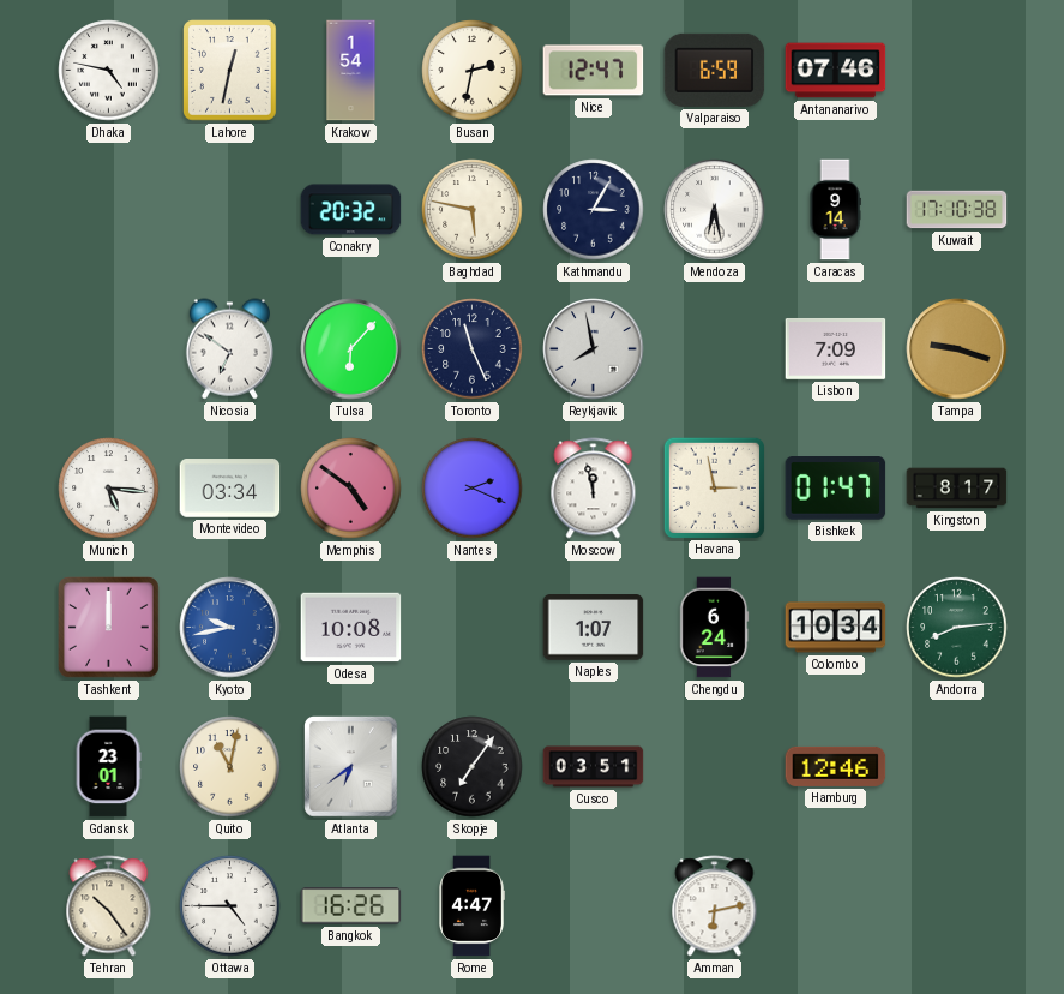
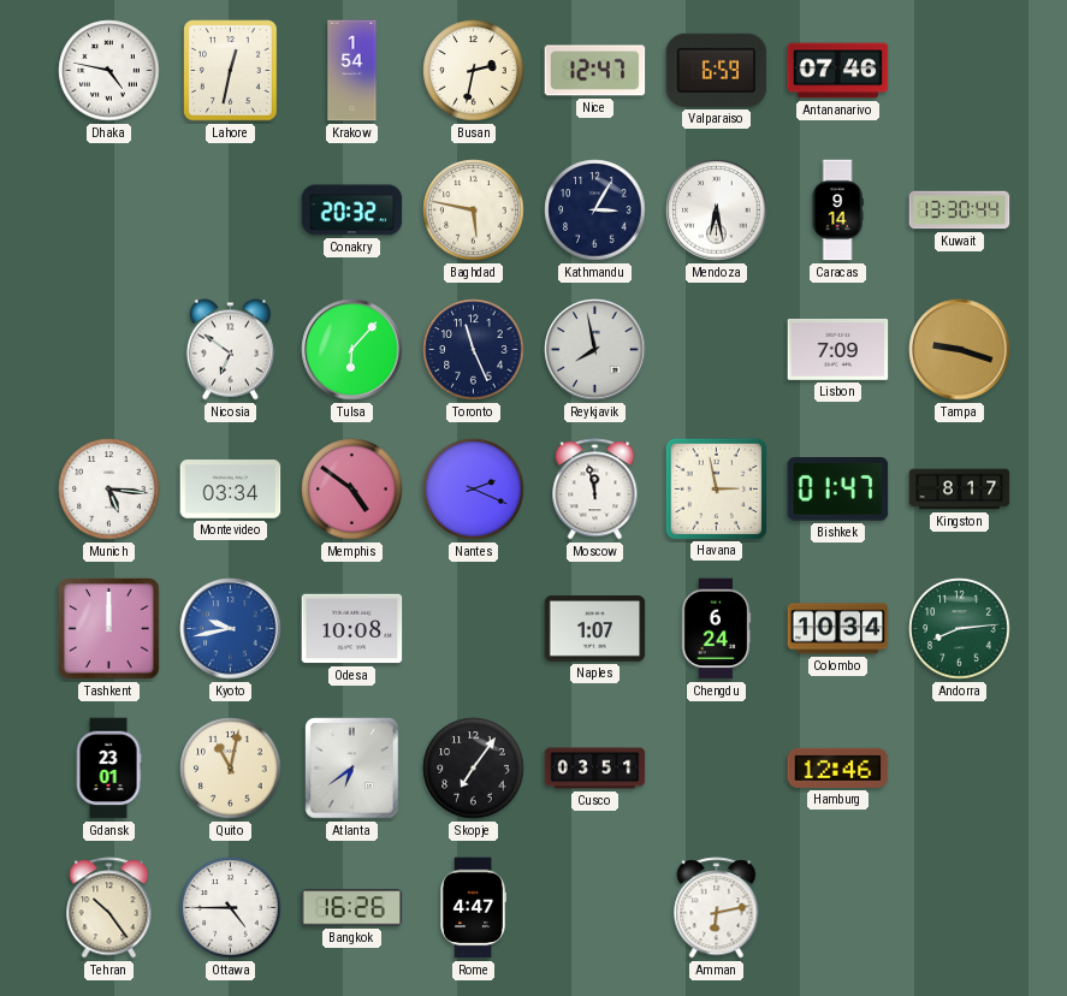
Kuwait: 17:10 -> 13:30 (960, 211)
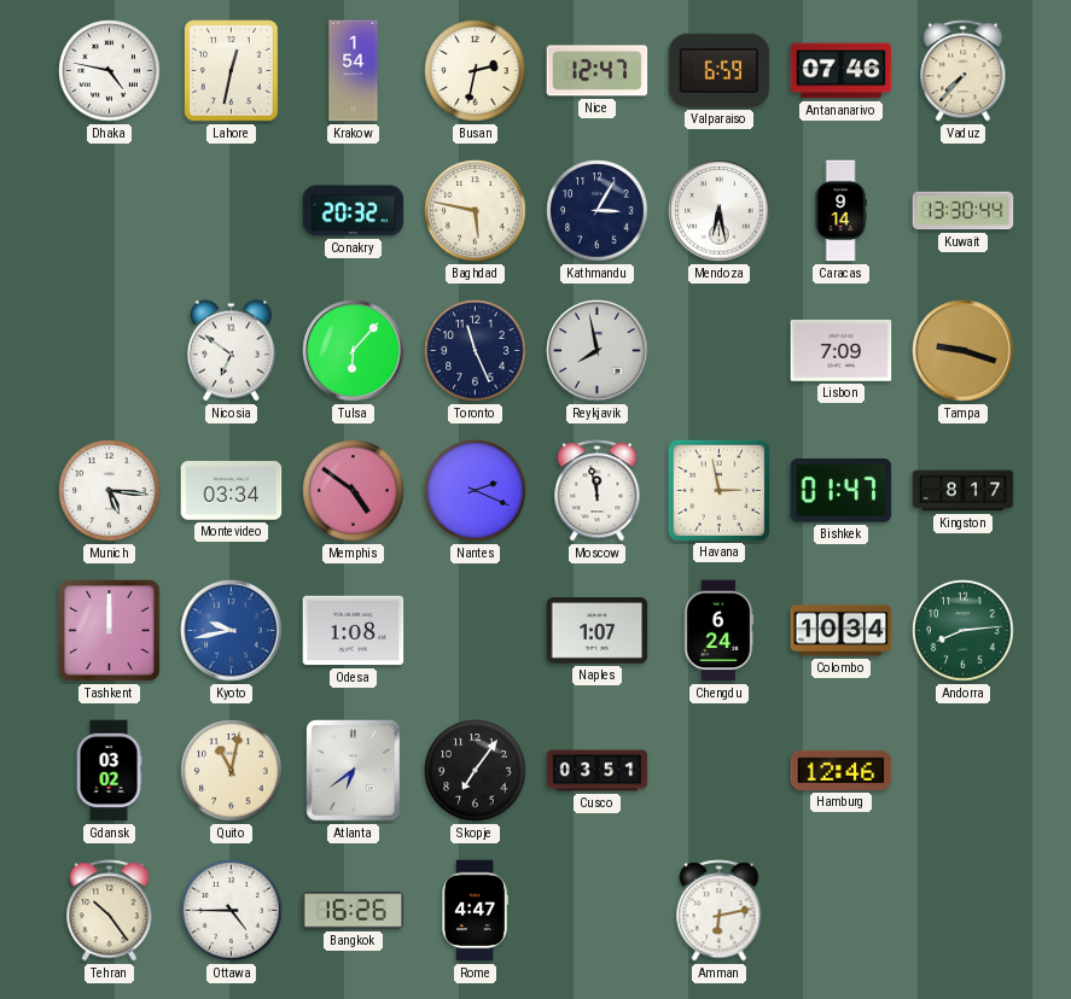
Vaduz: none -> 7:37 (964, 71)
Odesa: 10:08 -> 1:08 (354, 631)
Gdansk: 23:01 -> 03:02 (109, 771)
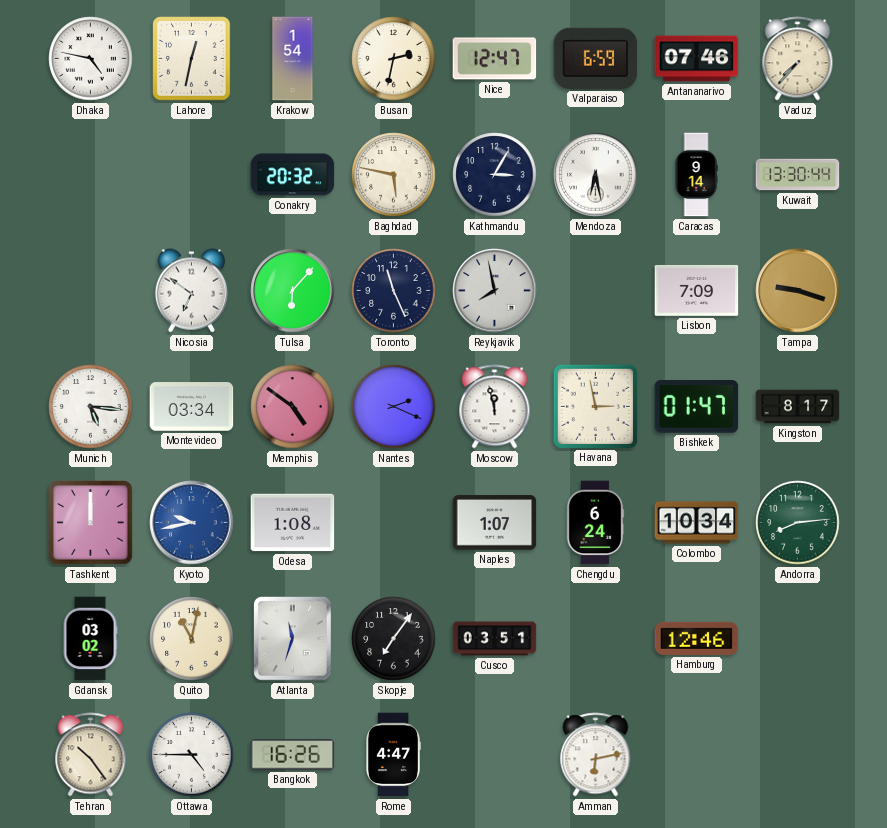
Atlanta: 6:39 -> 11:33 (293, 639)
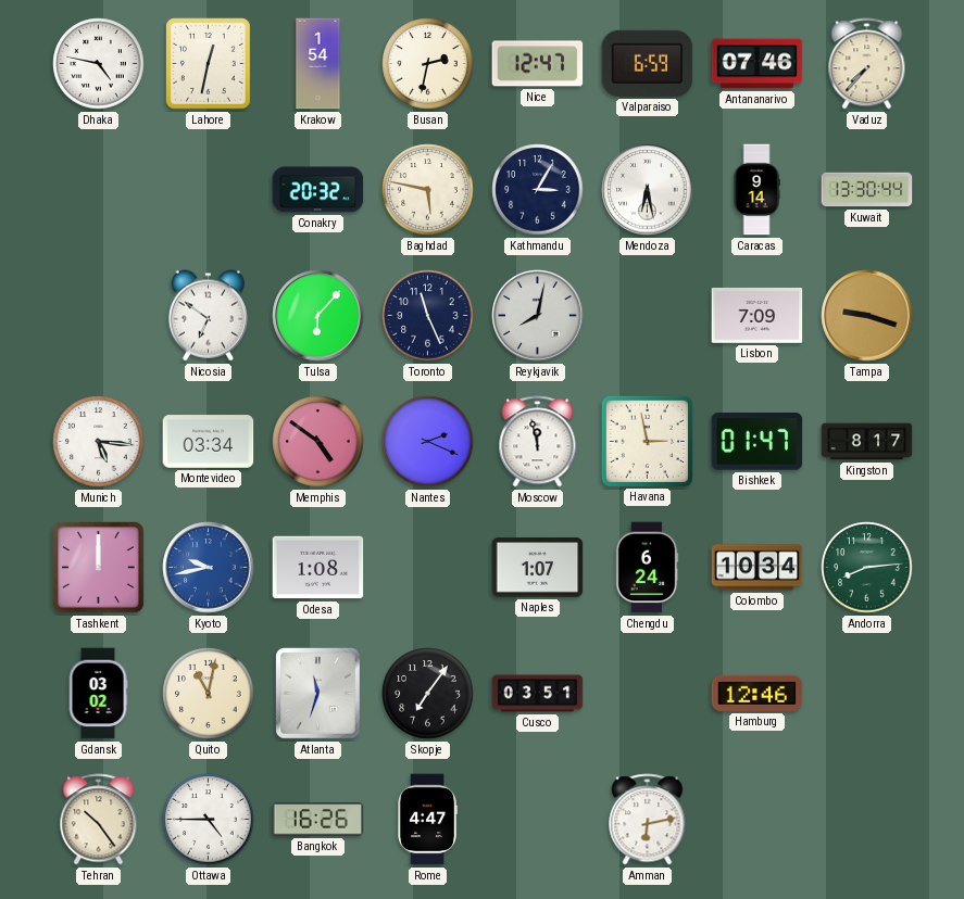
Reykjavik: 7:58 -> 8:02 (538, 316)
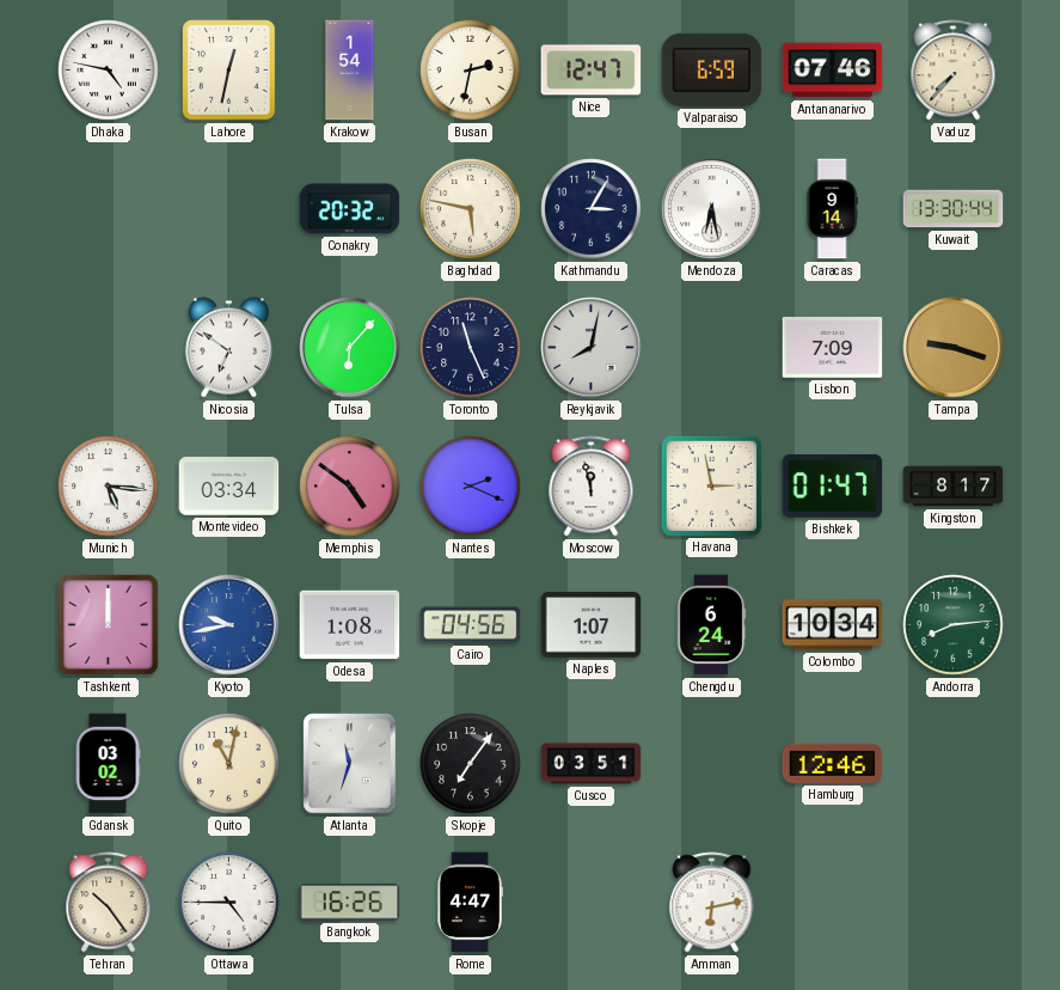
Cairo: none -> 04:56 (471, 625)
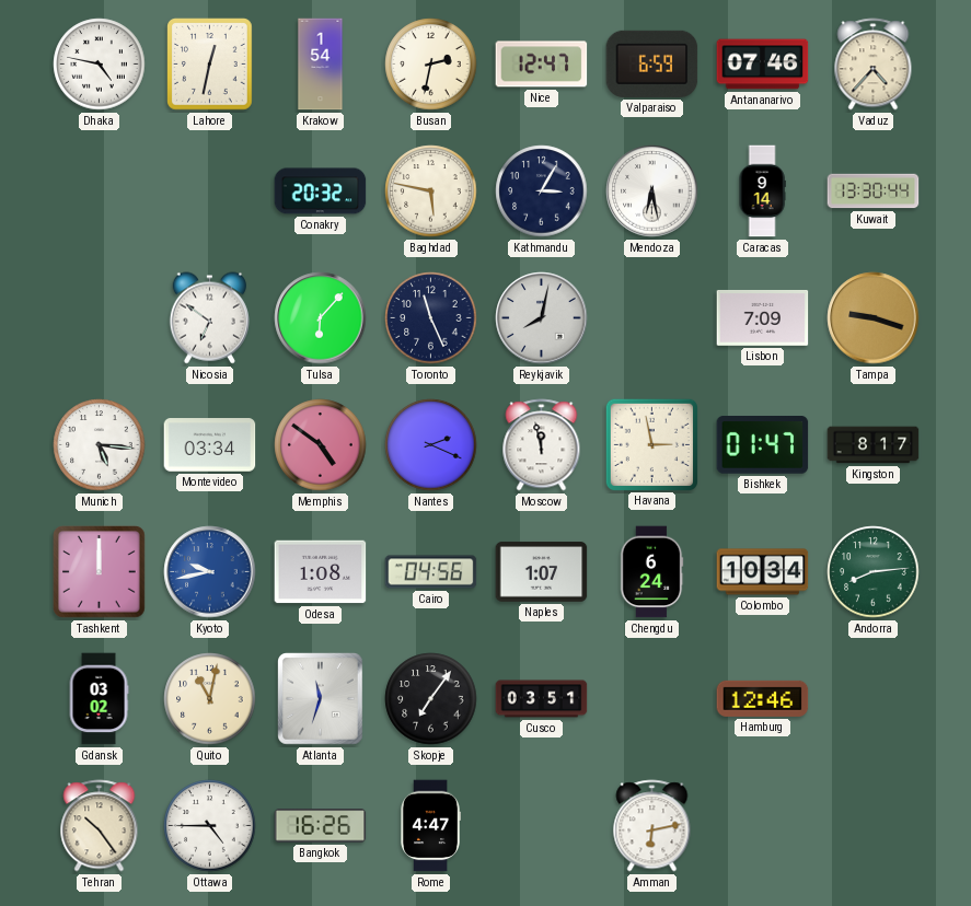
Vaduz: 7:37 -> 4:37 (874, 65)
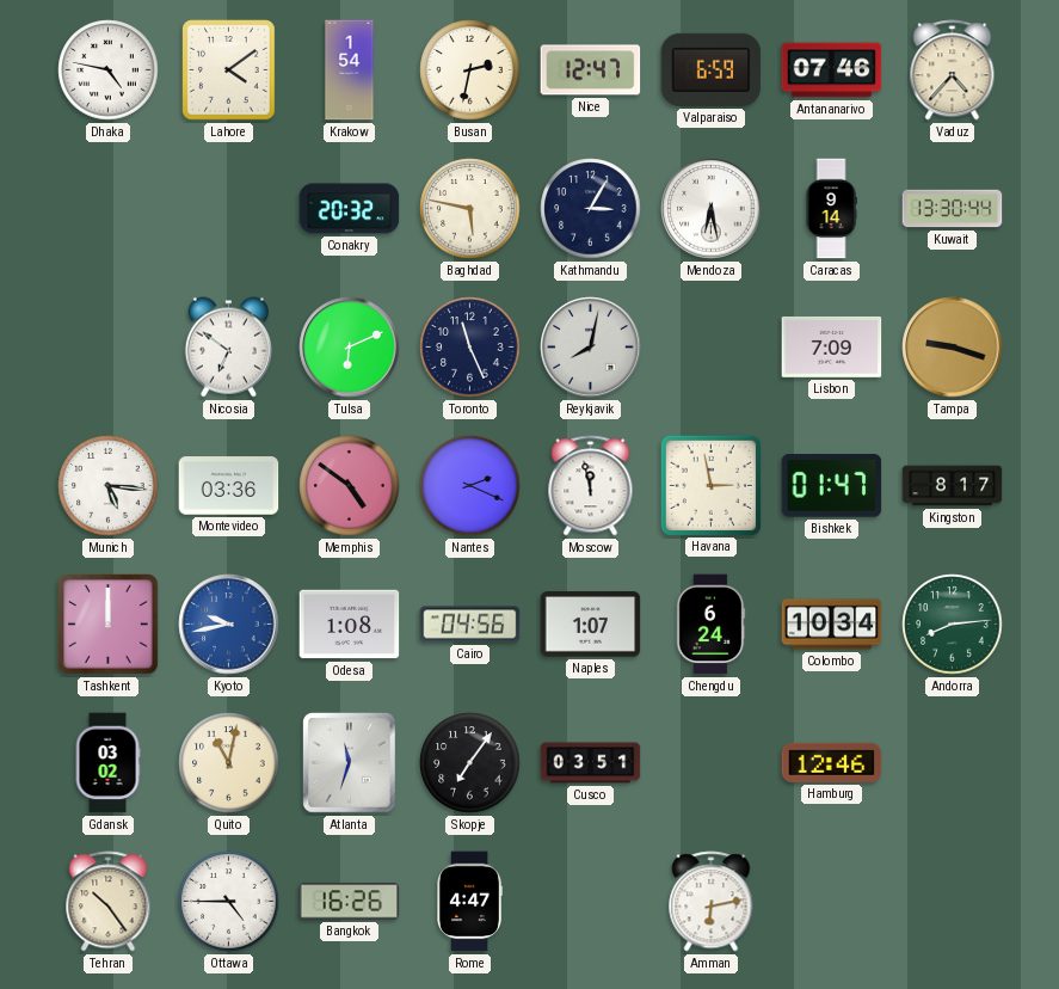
Lahore: 12:32 -> 4:09 (229, 70)
Tulsa: 6:07 -> 6:11 (350, 348)
Montevideo: 03:34 -> 03:36 (229, 486)
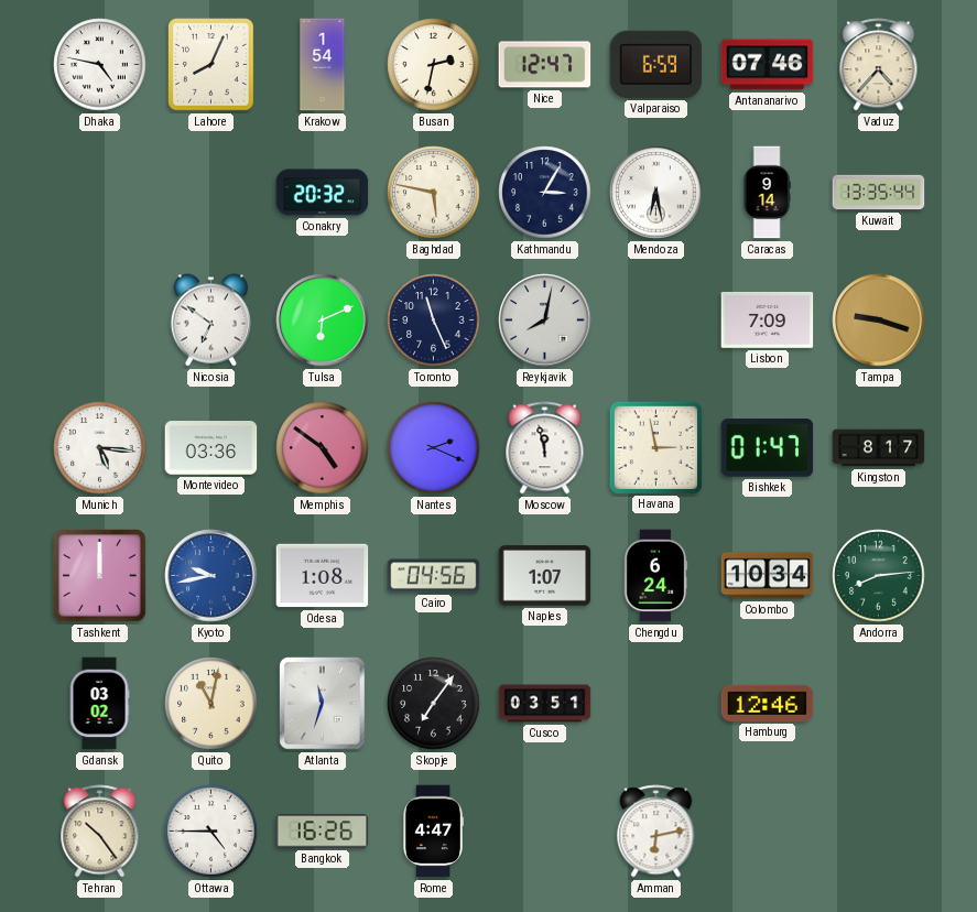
Lahore: 4:09 -> 8:04 (211, 65)
Kuwait: 13:30 -> 13:35 (879, 193)
